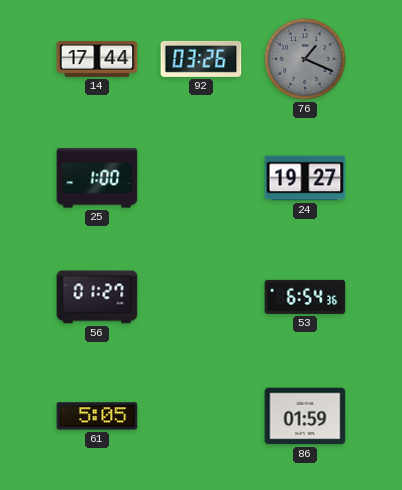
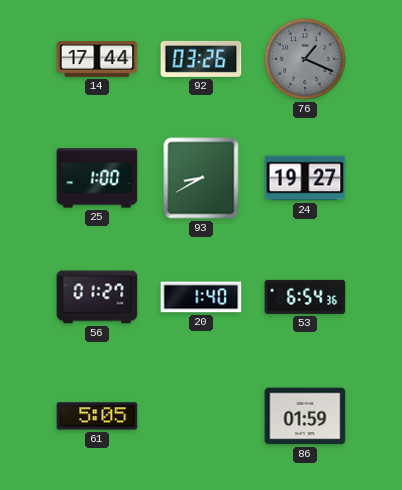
93: none -> 8:40 (201, 178)
20: none -> 1:40 (201, 297)
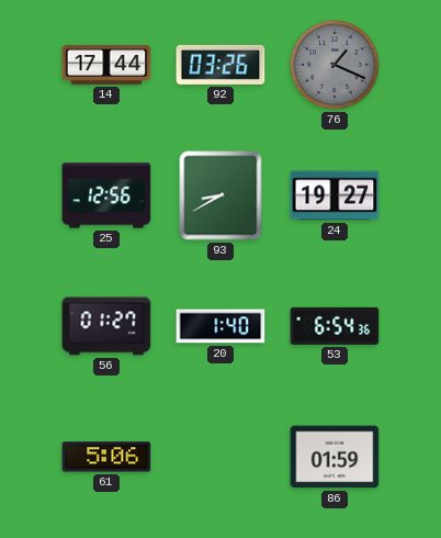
25: 1:00 -> 12:56 (106, 195)
61: 5:05 -> 5:06 (106, 457)
